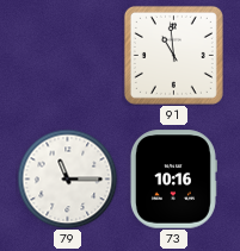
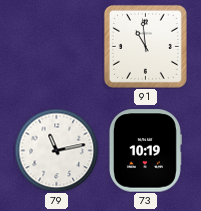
79: 11:15 -> 11:13 (56, 150)
73: 10:16 -> 10:19 (145, 151)
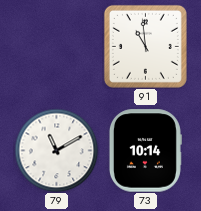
79: 11:13 -> 11:10 (56, 150)
73: 10:19 -> 10:14 (145, 151)
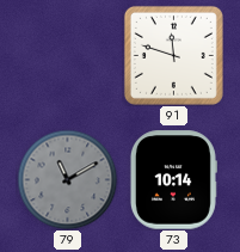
91: 10:59 -> 11:48 (173, 55)
79 dial: white -> grey (67, 179)
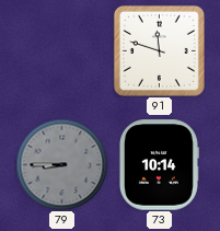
79: 11:10 -> 8:45 (61, 164)
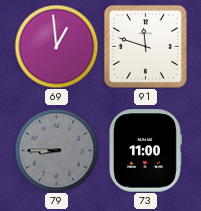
69: none -> 12:59 (56, 46)
73: 10:14 -> 11:00 (145, 151)
